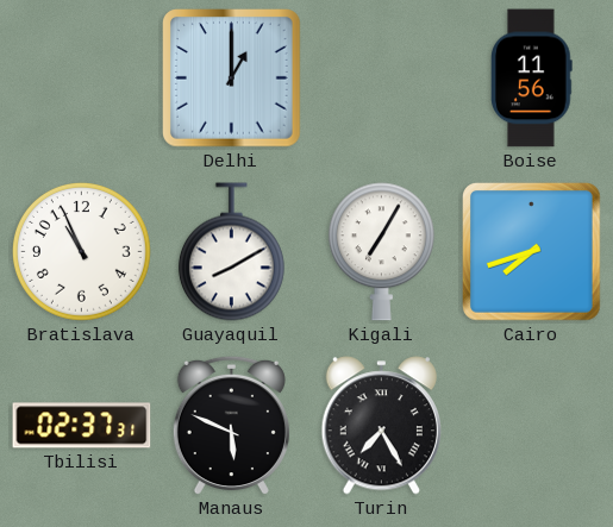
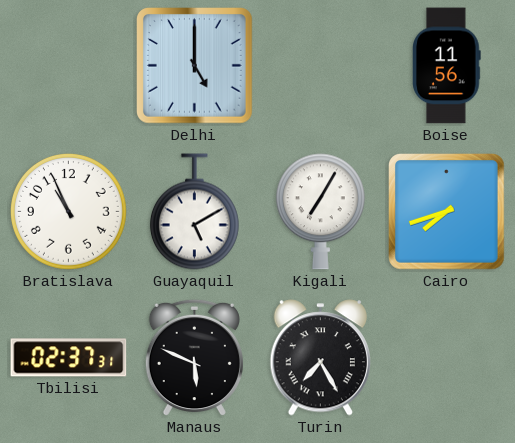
Delhi: 1:00 -> 5:00 (195, 66)
Guayaquil: 8:10 -> 5:10 (194, 212)
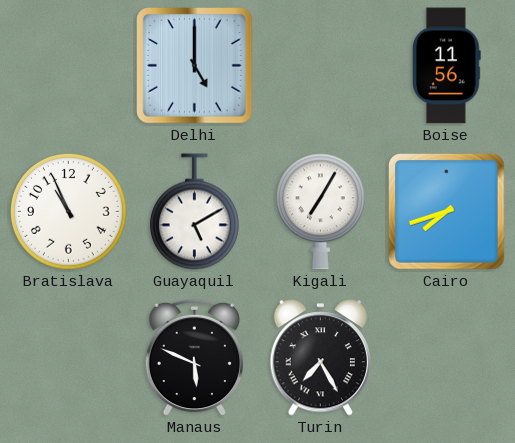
Tbilisi: 02:37 -> none (69, 358)
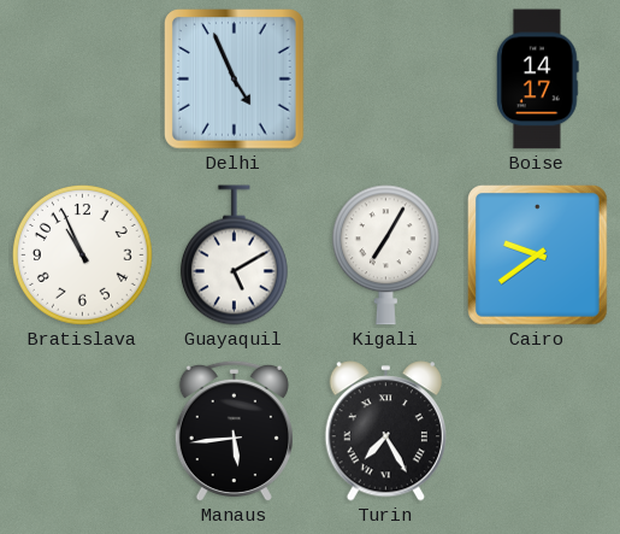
Delhi: 5:00 -> 4:56 (235, 80)
Boise: 11:56 -> 14:17 (538, 80)
Cairo: 7:42 -> 9:39 (538, 256)
Manaus: 5:49 -> 5:44 (234, 432)
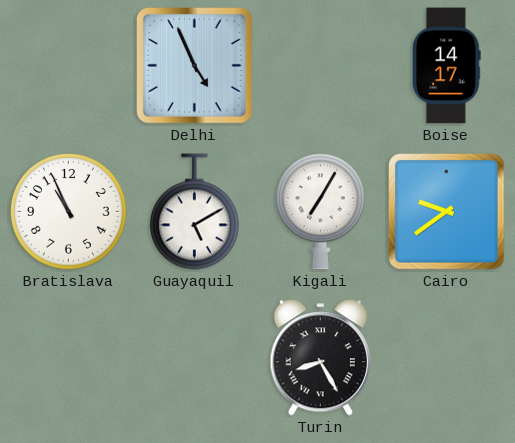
Manaus: 5:44 -> none (234, 432)
Turin: 7:25 -> 8:25 (320, 358)
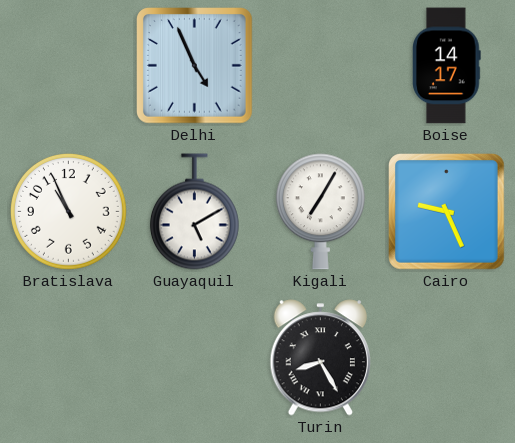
Cairo: 9:39 -> 9:26 (447, 212)
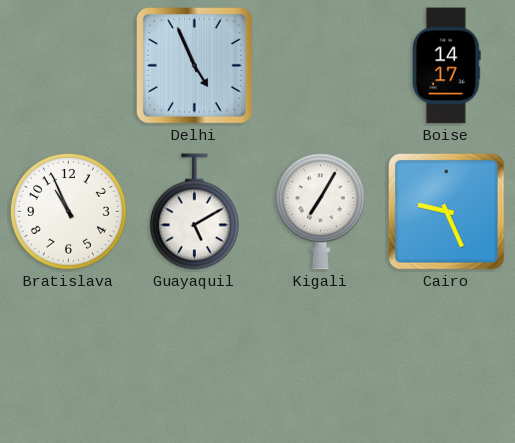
Turin: 8:25 -> none (320, 358)
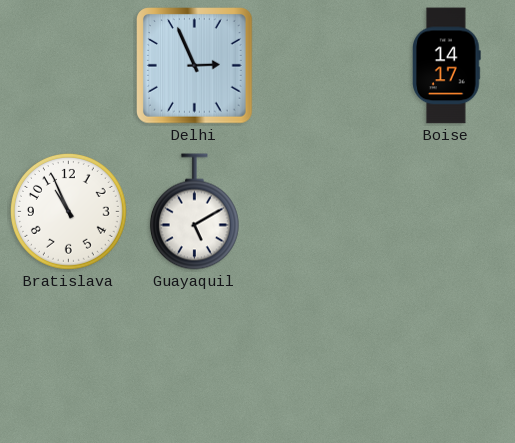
Delhi: 4:56 -> 2:56 (195, 66)
Kigali: 7:05 -> none (320, 212)
Cairo: 9:26 -> none (447, 212)
